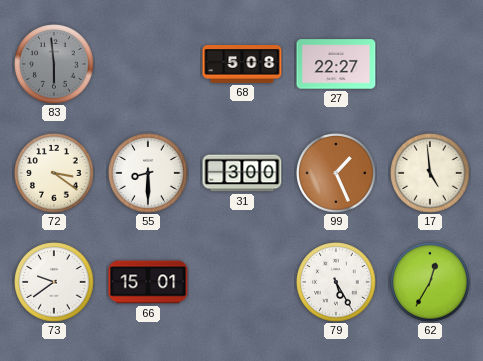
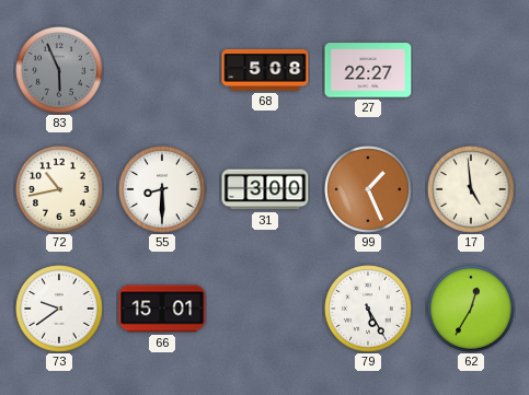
83: 5:59 -> 5:56 (59, 70)
72: 3:21 -> 10:43 (59, 189)
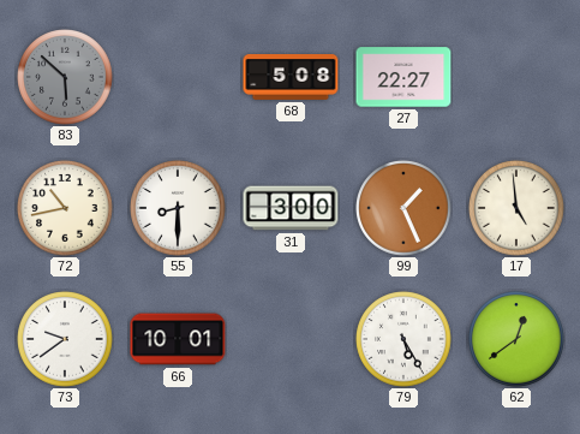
83: 5:56 -> 5:52 (65, 77)
66: 15:01 -> 10:01 (178, 339)
62: 12:35 -> 12:39 (516, 339)
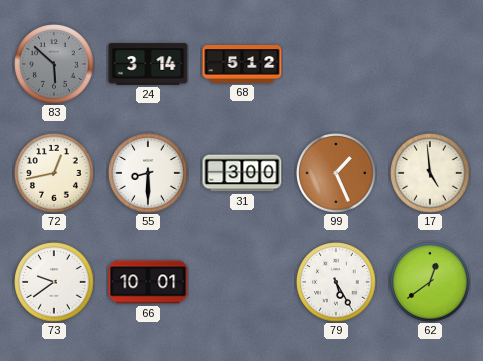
24: none -> 3:14 (148, 64)
68: 5:08 -> 5:12 (242, 65)
27: 22:27 -> none (403, 77)
72: 10:43 -> 12:43 (54, 173)
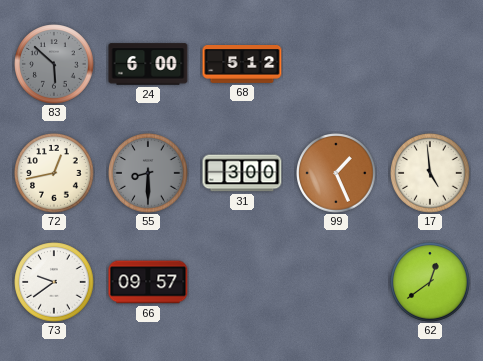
24: 3:14 -> 6:00 (148, 64)
55 dial: white -> grey (148, 173)
66: 10:01 -> 09:57 (148, 282)
79: 5:25 -> none (336, 282)
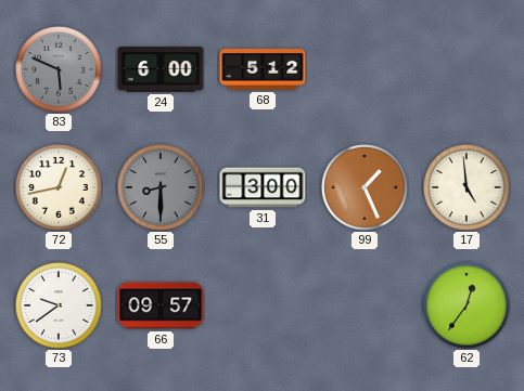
83: 5:52 -> 5:49 (59, 69)
62: 12:39 -> 12:36 (467, 305)
